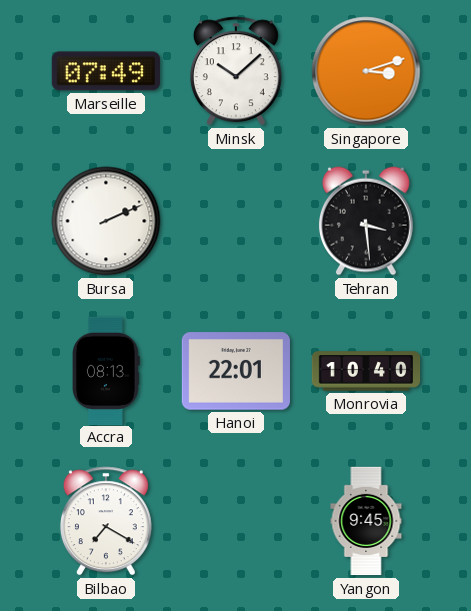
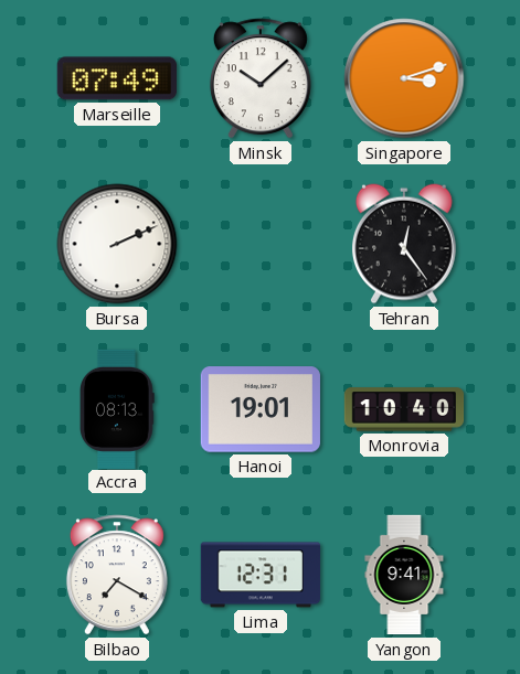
Tehran: 3:29 -> 12:24 (404, 244)
Hanoi: 22:01 -> 19:01 (261, 409)
Lima: none -> 12:31 (259, 575)
Yangon: 9:45 -> 9:41 (404, 575)
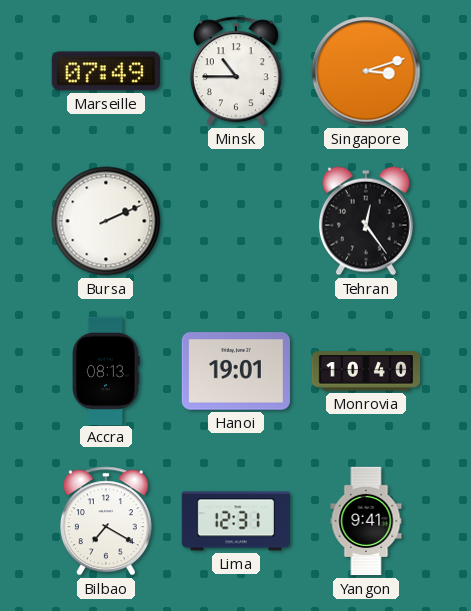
Minsk: 10:08 -> 10:45 (236, 71)
